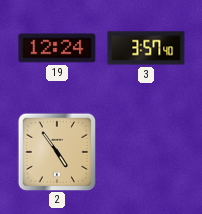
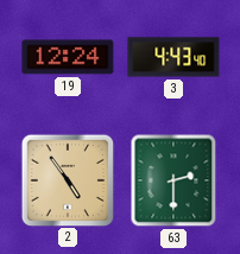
3: 3:57 -> 4:43 (173, 57)
63: none -> 2:30 (173, 180)
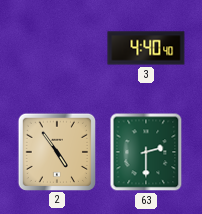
19: 12:24 -> none (68, 57)
3: 4:43 -> 4:40 (146, 48)
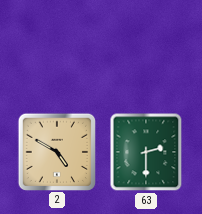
3: 4:40 -> none (146, 48)
2: 4:54 -> 4:50 (56, 151)
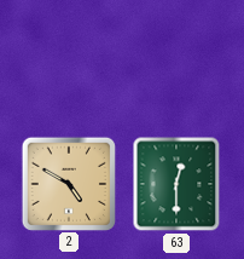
63: 2:30 -> 12:30 (176, 184)
